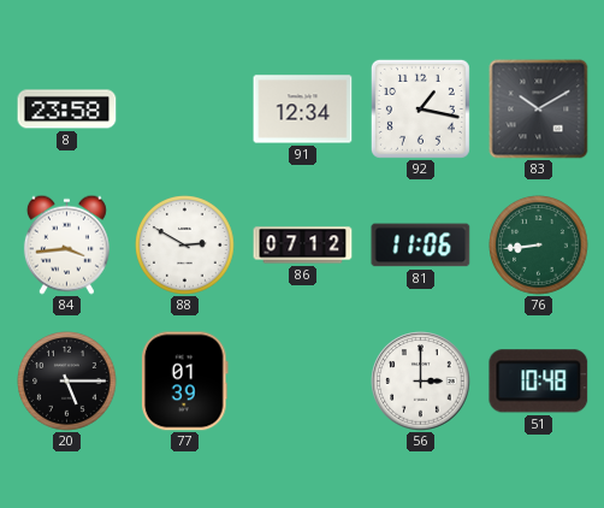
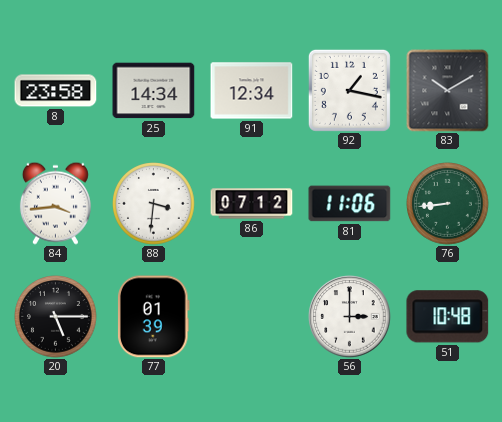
25: none -> 14:34 (154, 91)
88: 2:50 -> 3:31 (154, 204)
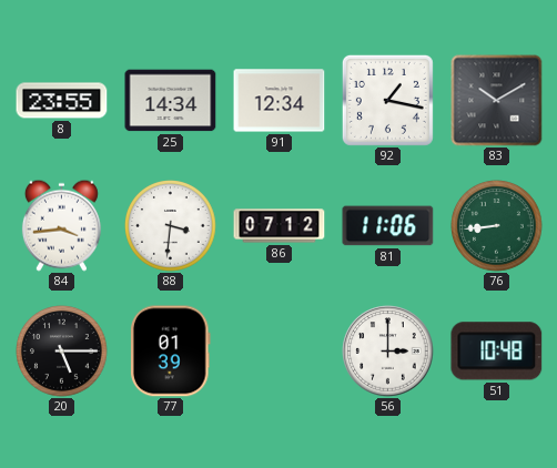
8: 23:58 -> 23:55 (62, 101)
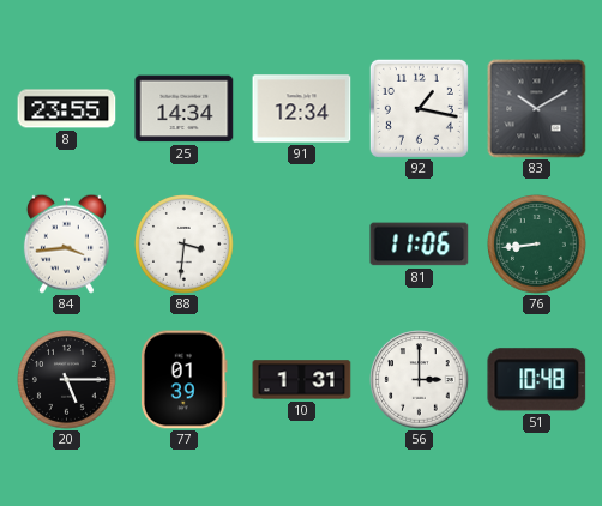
86: 07:12 -> none (280, 226)
10: none -> 1:31 (302, 380)
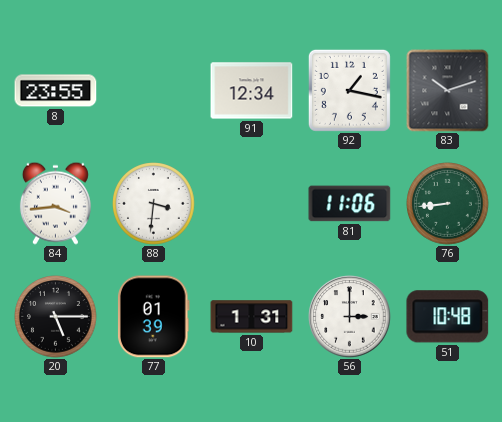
25: 14:34 -> none (185, 109)
83: 10:10 -> 10:12 (448, 91)
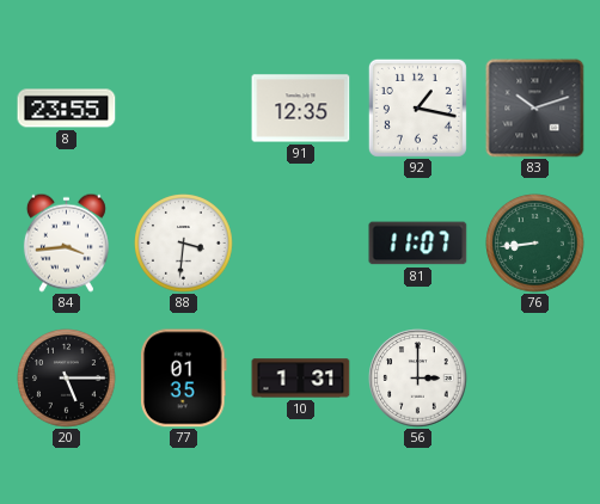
91: 12:34 -> 12:35 (301, 109)
81: 11:06 -> 11:07 (418, 244)
77: 01:39 -> 01:35 (184, 379)
51: 10:48 -> none (448, 317)
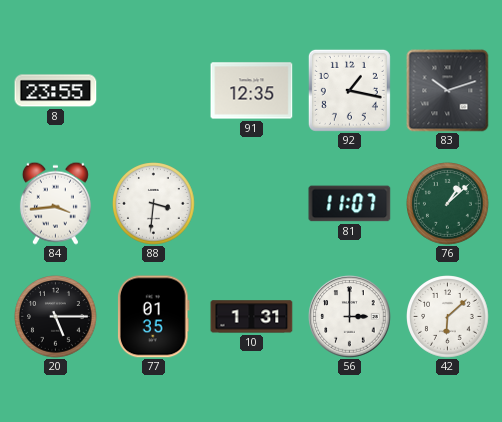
76: 8:44 -> 1:08 (448, 204)
42: none -> 6:08 (448, 317)
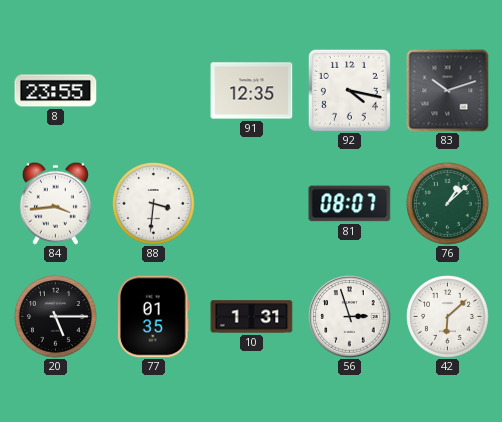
92: 1:17 -> 4:17 (349, 90)
81: 11:07 -> 08:07 (350, 204)
56: 3:00 -> 2:57 (350, 317)
